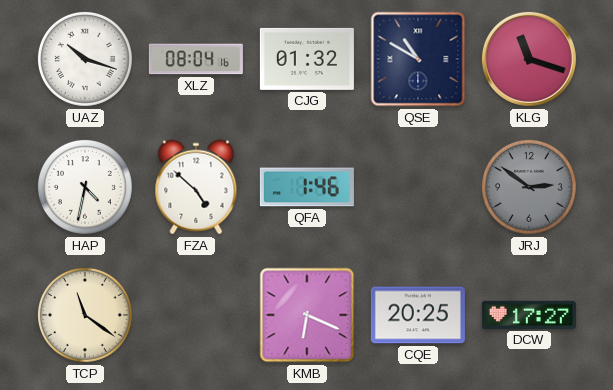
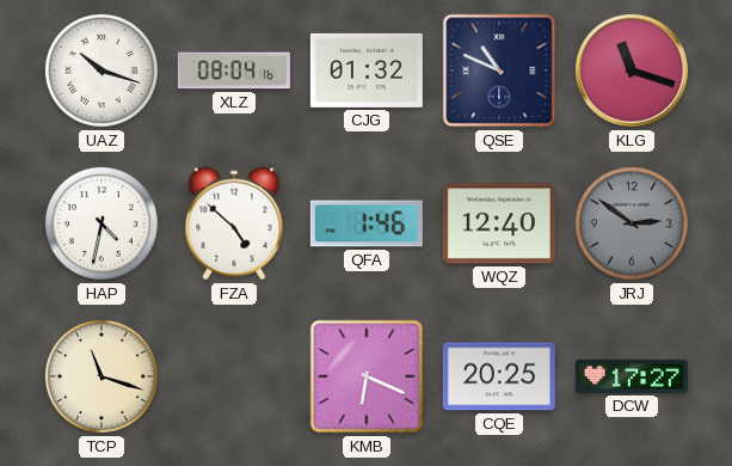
QSE: 10:50 -> 10:49 (499, 70)
WQZ: none -> 12:40 (499, 223)
TCP: 11:21 -> 11:18 (102, 376)
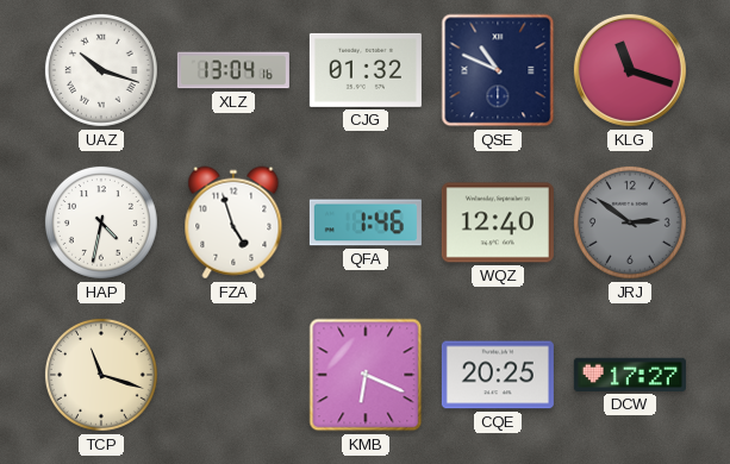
XLZ: 08:04 -> 13:04 (233, 70)
FZA: 4:52 -> 4:57 (233, 222)
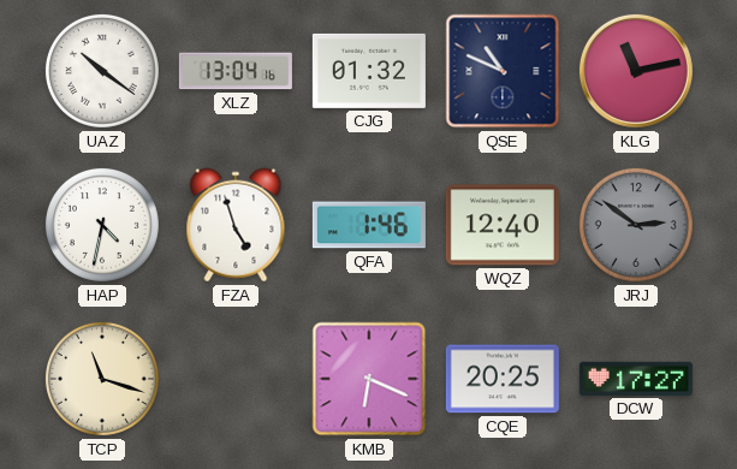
UAZ: 10:18 -> 10:21 (102, 71)
KLG: 11:18 -> 11:13 (636, 71)
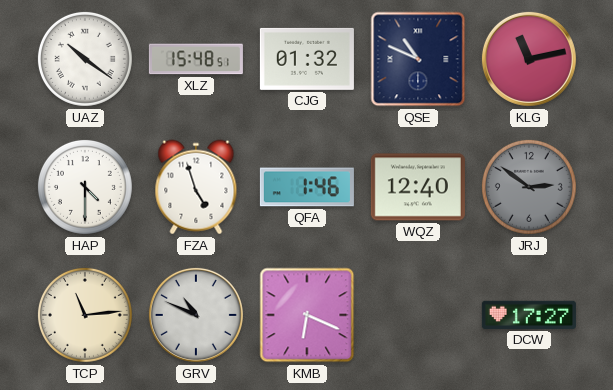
XLZ: 13:04 -> 15:48 (196, 59)
HAP: 4:32 -> 4:30 (85, 187)
TCP: 11:18 -> 11:14 (85, 315)
GRV: none -> 10:49 (196, 315)
CQE: 20:25 -> none (503, 379)
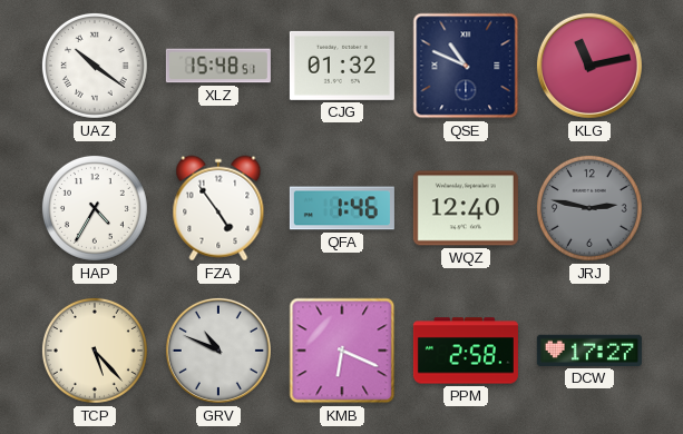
HAP: 4:30 -> 4:35 (95, 208)
FZA: 4:57 -> 4:54 (218, 208)
JRJ: 2:51 -> 2:47 (589, 208)
TCP: 11:14 -> 5:23 (95, 351)
PPM: none -> 2:58 (466, 351)
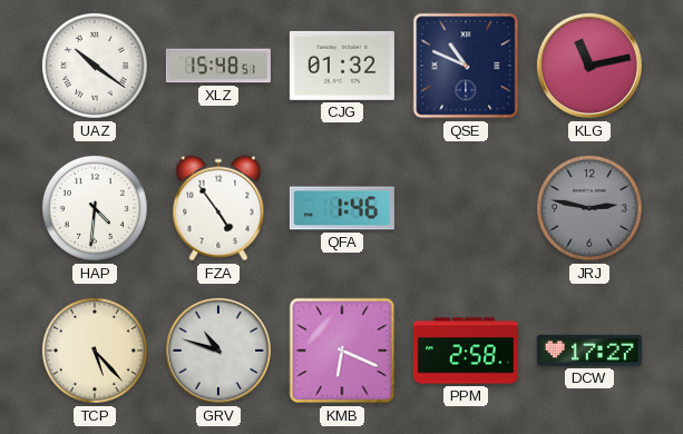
HAP: 4:35 -> 4:31 (95, 208)
WQZ: 12:40 -> none (466, 208)
GRV: 10:49 -> 10:48 (218, 351)
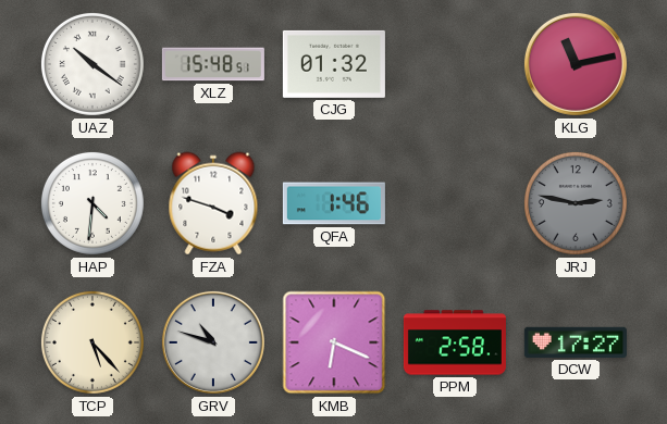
QSE: 10:49 -> none (466, 66)
FZA: 4:54 -> 3:48 (213, 203)
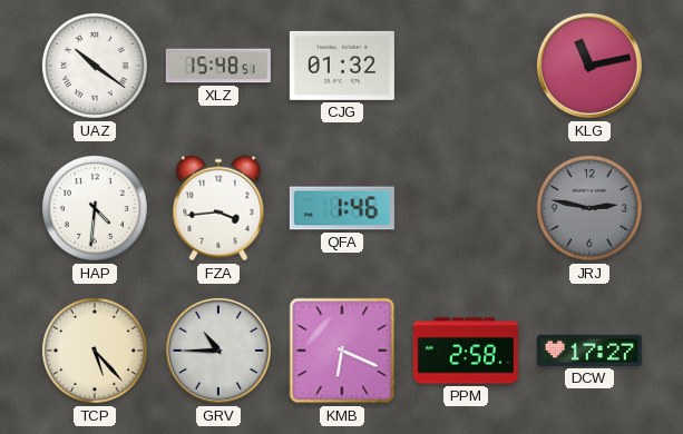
FZA: 3:48 -> 3:44 (218, 208)
GRV: 10:48 -> 10:45 (218, 351)
